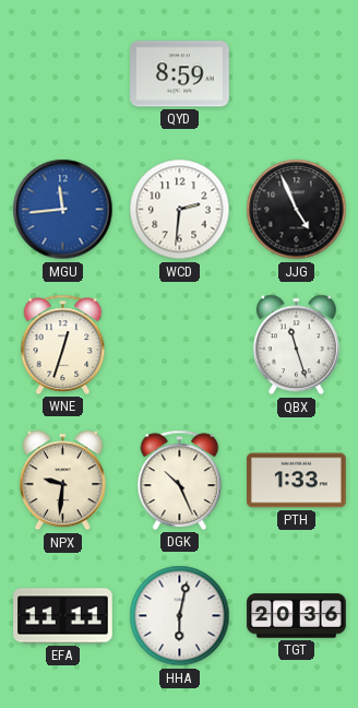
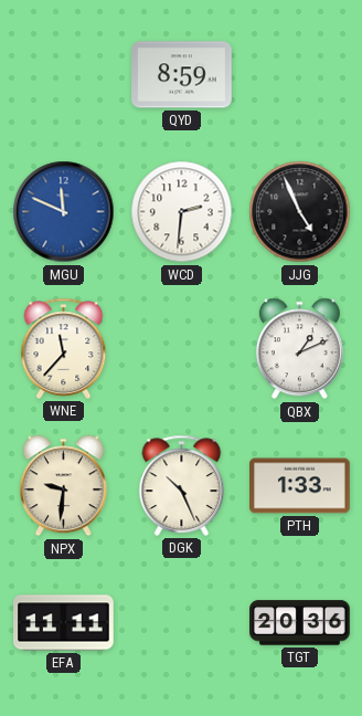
MGU: 11:44 -> 11:49 (64, 212)
WNE: 12:33 -> 11:37 (64, 348)
QBX: 11:27 -> 1:11 (299, 349)
HHA: 6:02 -> none (180, 616)
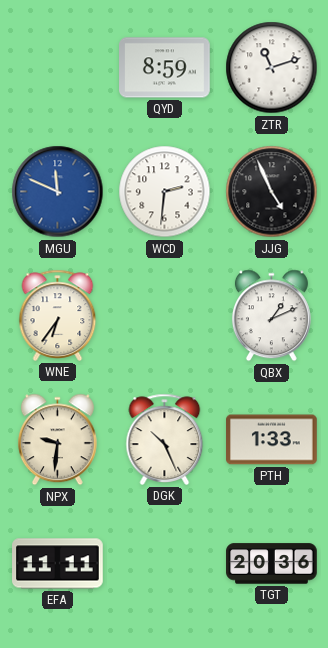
ZTR: none -> 11:12 (272, 68)
WNE: 11:37 -> 6:36 (58, 315)
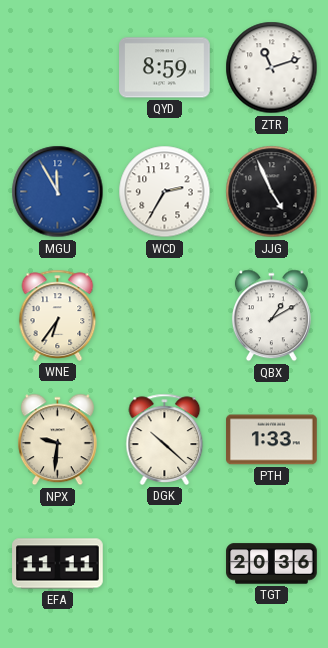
MGU: 11:49 -> 11:55 (58, 192)
WCD: 2:31 -> 2:35 (165, 192)
QBX: 1:11 -> 1:10 (271, 316)
DGK: 10:26 -> 10:22 (165, 439)
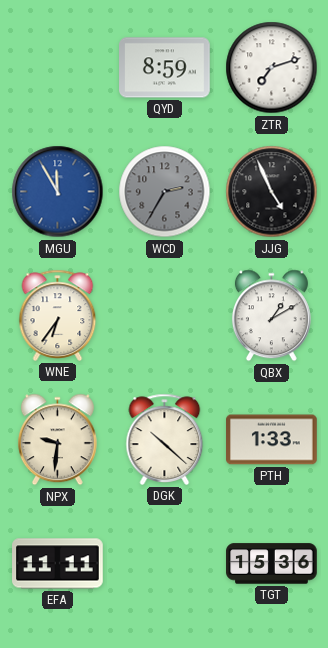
ZTR: 11:12 -> 7:12 (272, 68)
WCD dial: white -> grey (165, 192)
TGT: 20:36 -> 15:36 (272, 564)
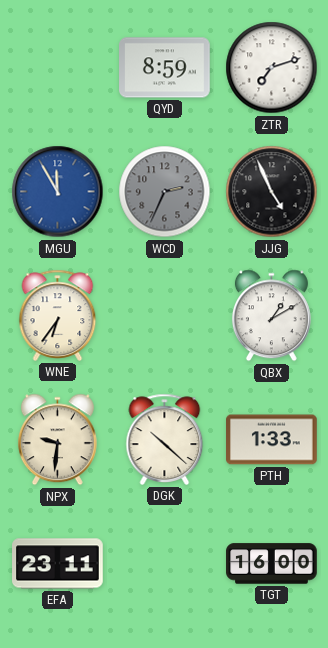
WCD: 2:35 -> 2:34 (165, 192)
EFA: 11:11 -> 23:11 (58, 564)
TGT: 15:36 -> 16:00 (272, 564)
